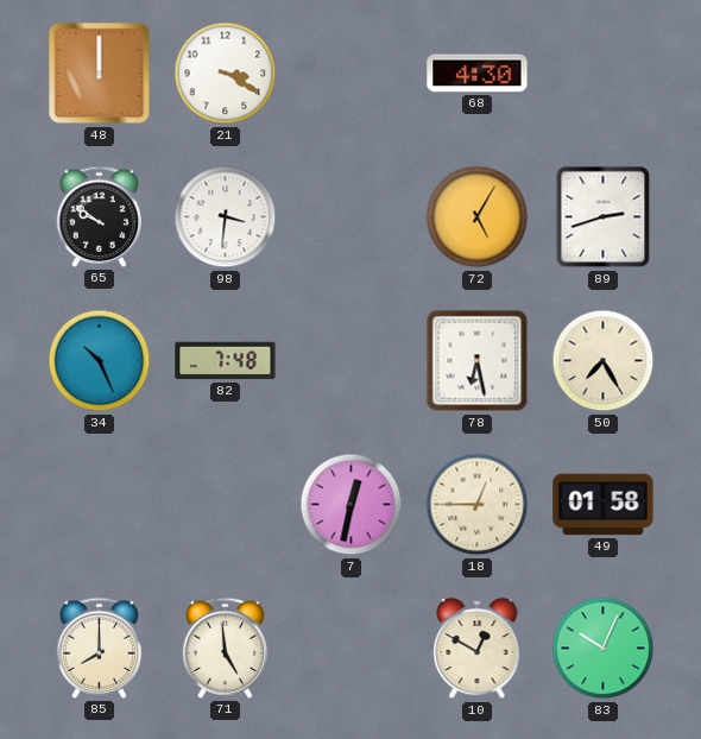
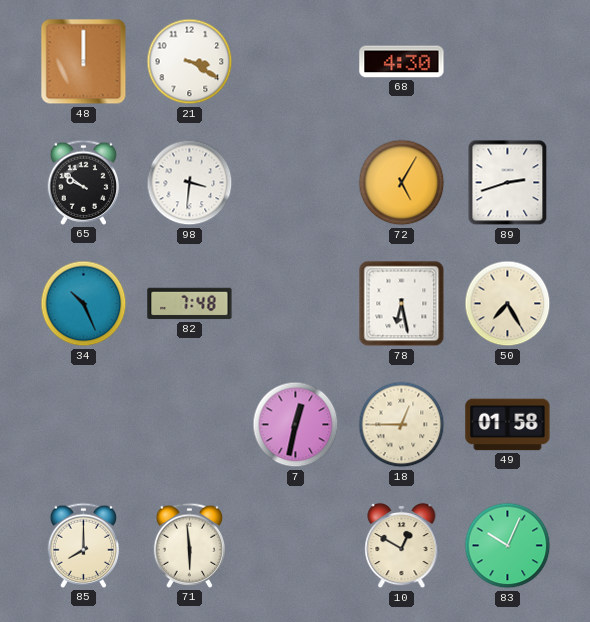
71: 4:59 -> 5:59 (190, 545)
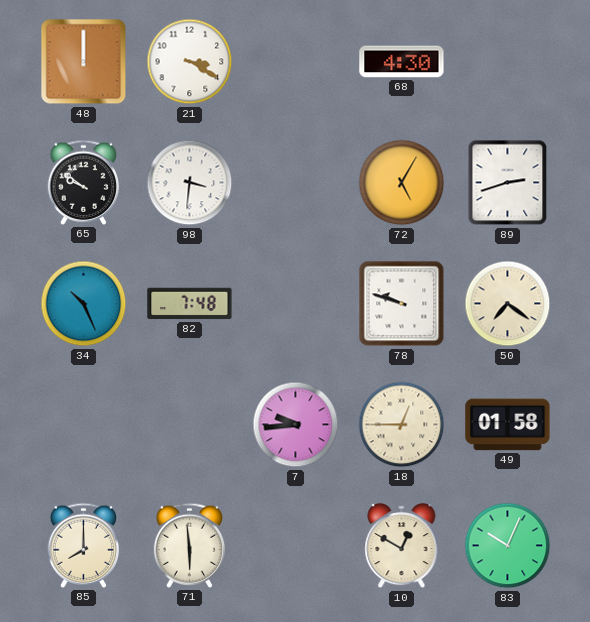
78: 6:28 -> 9:48 (402, 304)
50: 7:25 -> 7:21 (508, 304)
7: 12:32 -> 9:44 (296, 425)
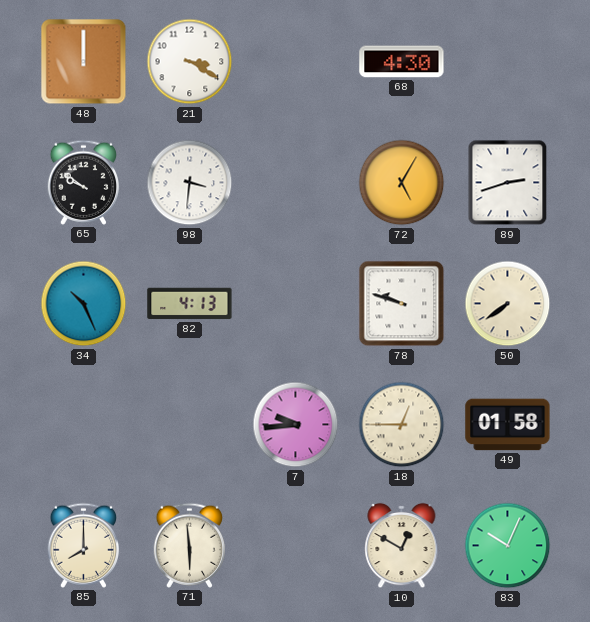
82: 7:48 -> 4:13 (190, 304)
50: 7:21 -> 7:39 (508, 304)
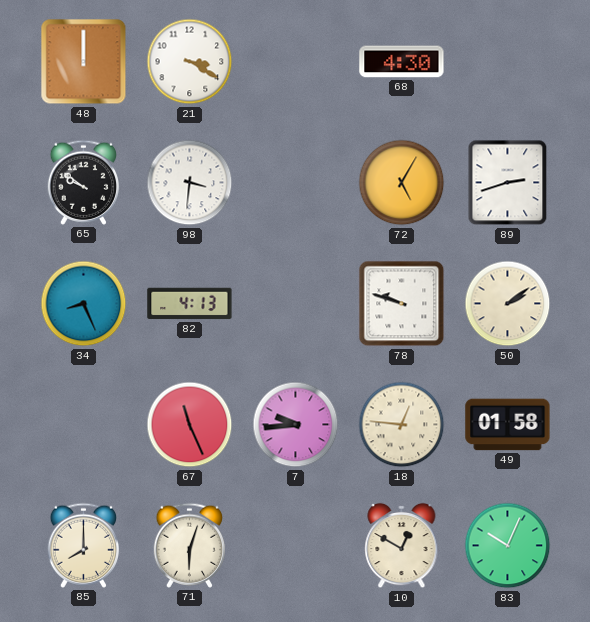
34: 10:26 -> 8:26 (84, 304)
50: 7:39 -> 2:09 (508, 304)
67: none -> 11:26 (190, 425)
18: 12:45 -> 12:46 (402, 425)
71: 5:59 -> 6:03 (190, 545)
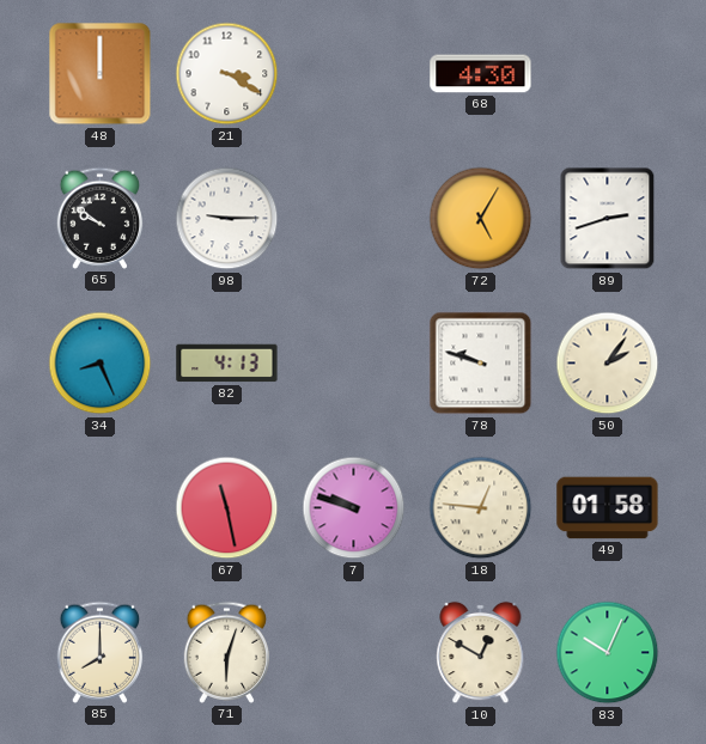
98: 3:31 -> 9:15 (227, 219)
50: 2:09 -> 2:06 (608, 364)
67: 11:26 -> 11:28 (227, 508)
7: 9:44 -> 9:48 (354, 508)
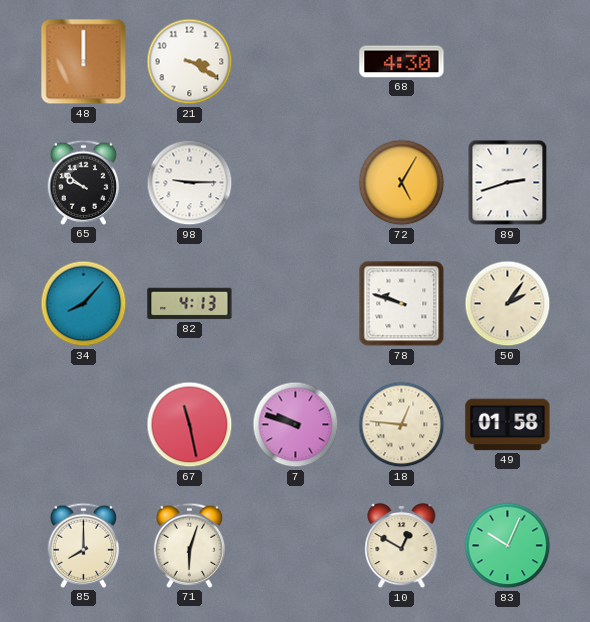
34: 8:26 -> 8:07 (84, 304)
